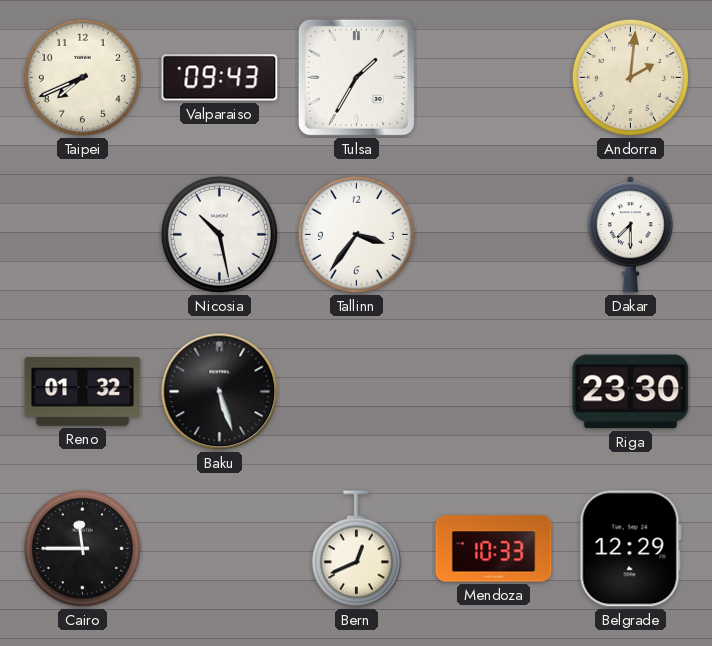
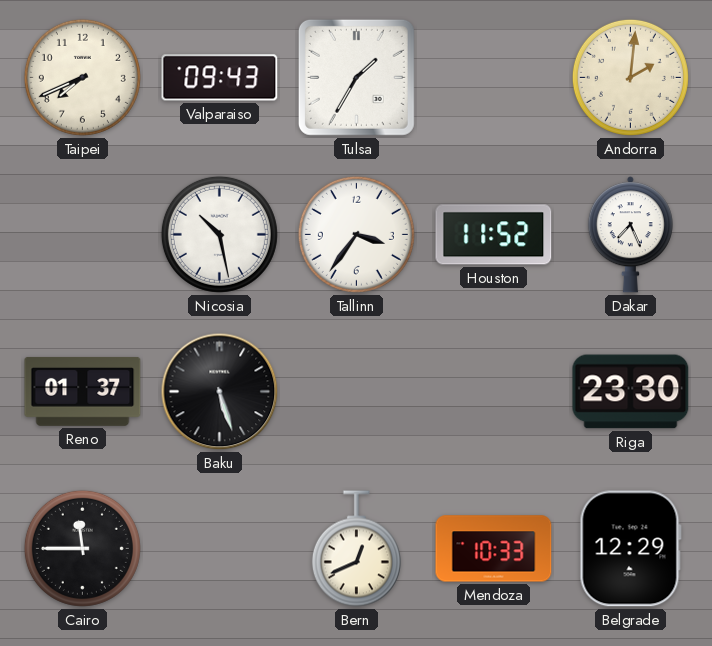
Houston: none -> 11:52 (494, 235)
Dakar: 7:30 -> 7:26 (630, 235)
Reno: 01:32 -> 01:37 (83, 392)
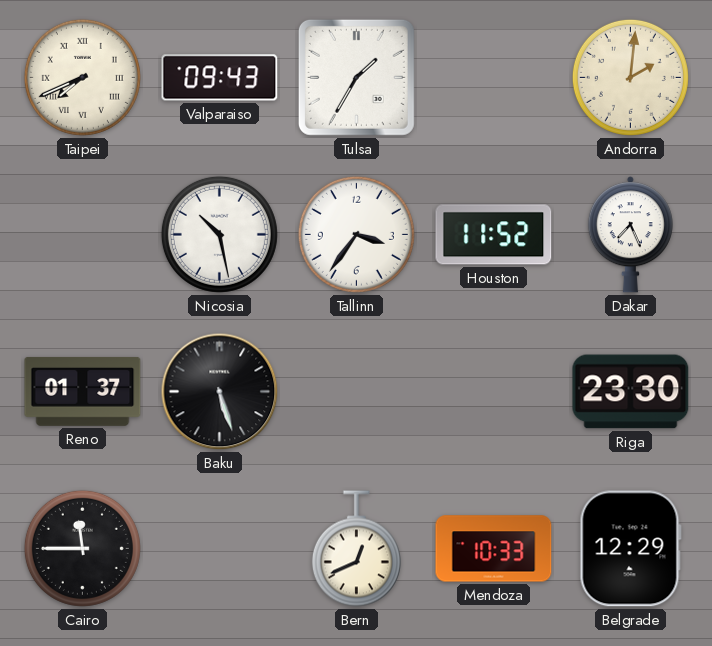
Taipei numerals: Arabic -> Roman (82, 77)
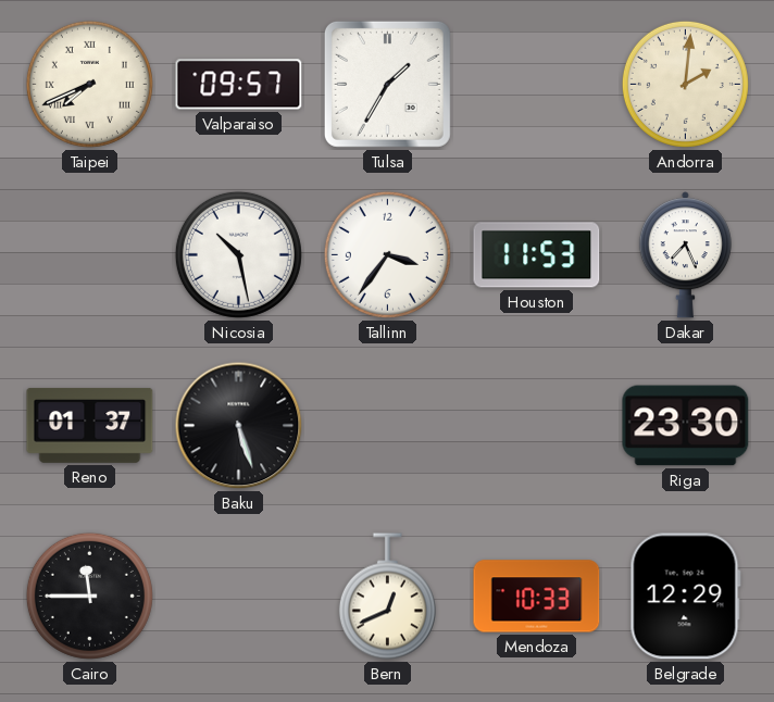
Valparaiso: 09:43 -> 09:57 (239, 85)
Houston: 11:52 -> 11:53 (537, 255)
